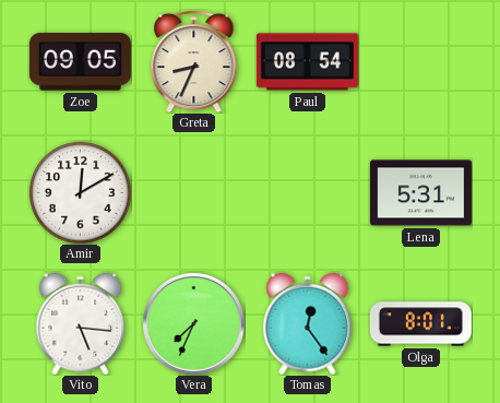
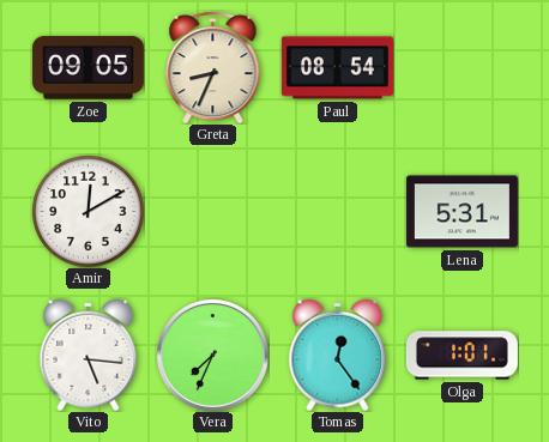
Olga: 8:01 -> 1:01 (461, 356)
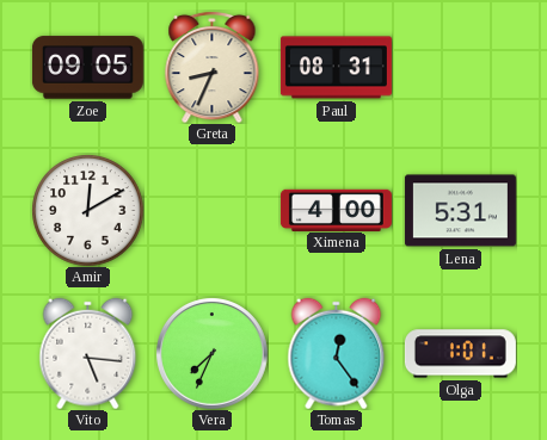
Paul: 08:54 -> 08:31 (336, 68)
Ximena: none -> 4:00 (336, 210)
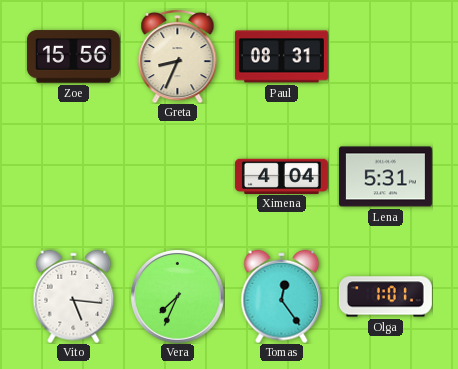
Zoe: 09:05 -> 15:56 (73, 57)
Amir: 12:10 -> none (87, 210)
Ximena: 4:00 -> 4:04 (281, 176)
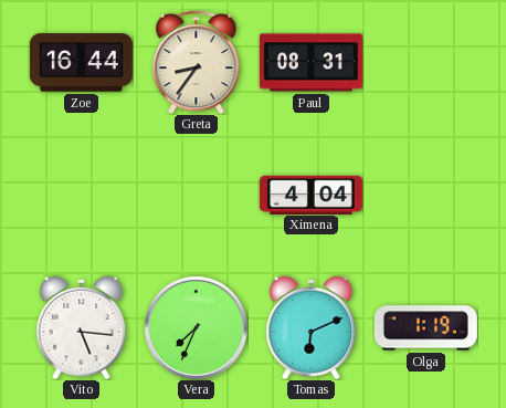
Zoe: 15:56 -> 16:44 (81, 63)
Greta: 8:34 -> 8:36 (197, 62)
Lena: 5:31 -> none (385, 177)
Tomas: 12:24 -> 6:11 (312, 327)
Olga: 1:01 -> 1:19 (425, 328)
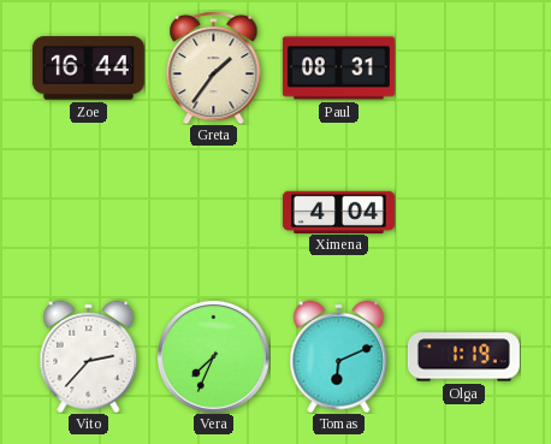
Greta: 8:36 -> 1:36 (214, 67)
Vito: 5:16 -> 2:37 (89, 356)
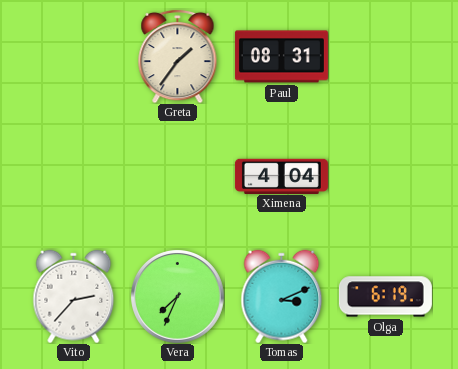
Zoe: 16:44 -> none (88, 69)
Tomas: 6:11 -> 3:11 (282, 296)
Olga: 1:19 -> 6:19 (385, 297)
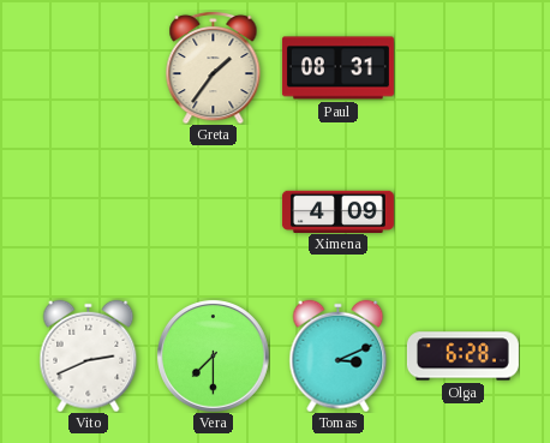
Ximena: 4:04 -> 4:09 (337, 211)
Vito: 2:37 -> 2:41 (89, 355)
Vera: 7:34 -> 7:30 (214, 357)
Olga: 6:19 -> 6:28 (462, 357)
